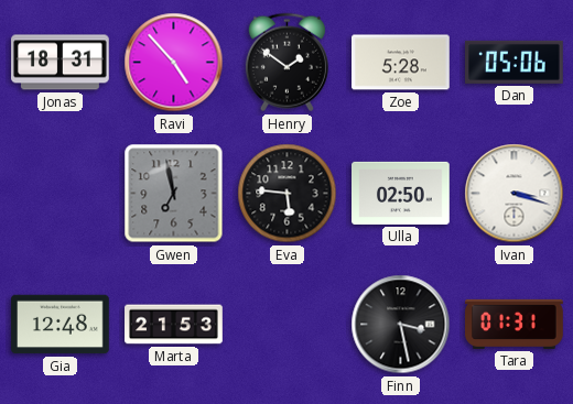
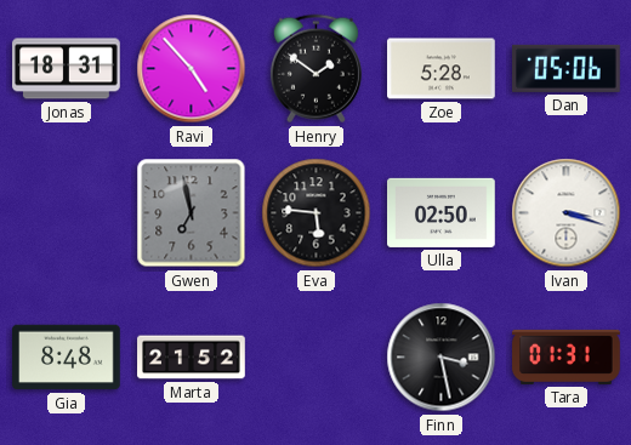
Gia: 12:48 -> 8:48 (67, 358)
Marta: 21:53 -> 21:52 (192, 358)
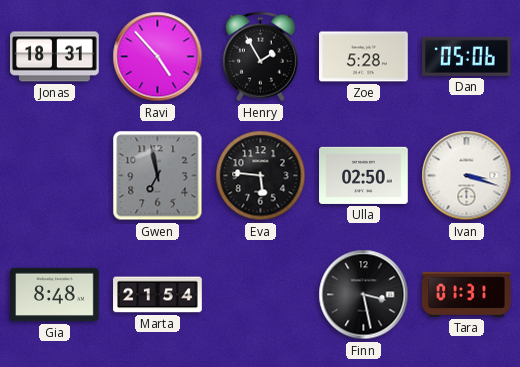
Henry: 1:51 -> 1:55 (260, 57)
Marta: 21:52 -> 21:54 (158, 295)
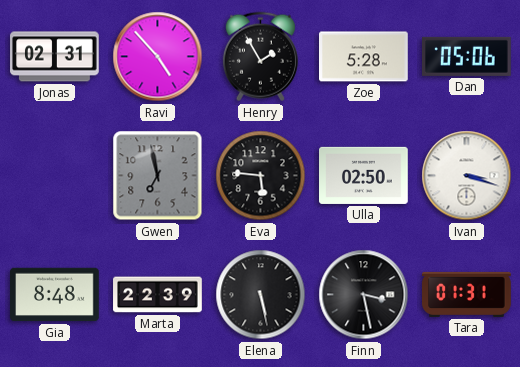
Jonas: 18:31 -> 02:31 (55, 57)
Marta: 21:54 -> 22:39 (158, 295)
Elena: none -> 5:28 (261, 295)
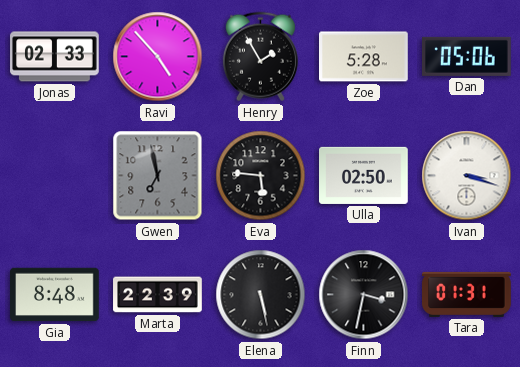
Jonas: 02:31 -> 02:33 (55, 57)
Finn: 3:28 -> 3:32 (364, 295)
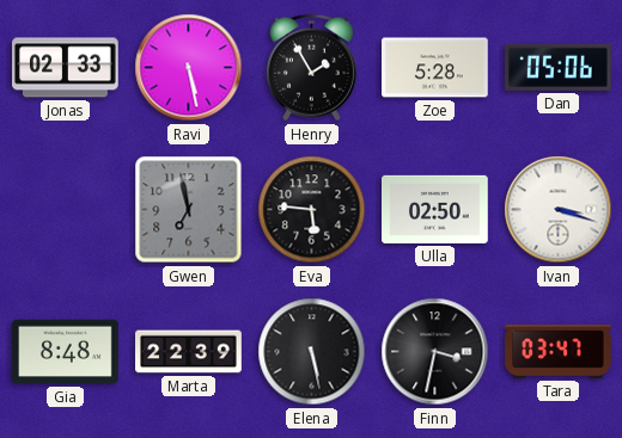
Ravi: 4:53 -> 5:28 (189, 68)
Tara: 01:31 -> 03:47 (559, 351)
